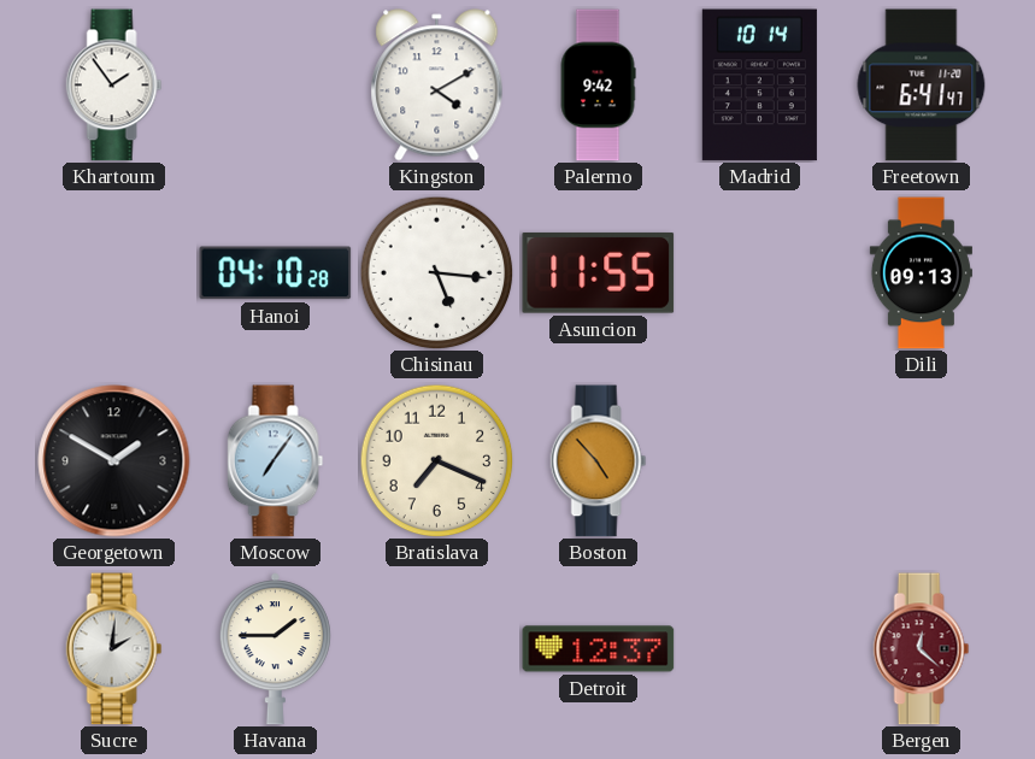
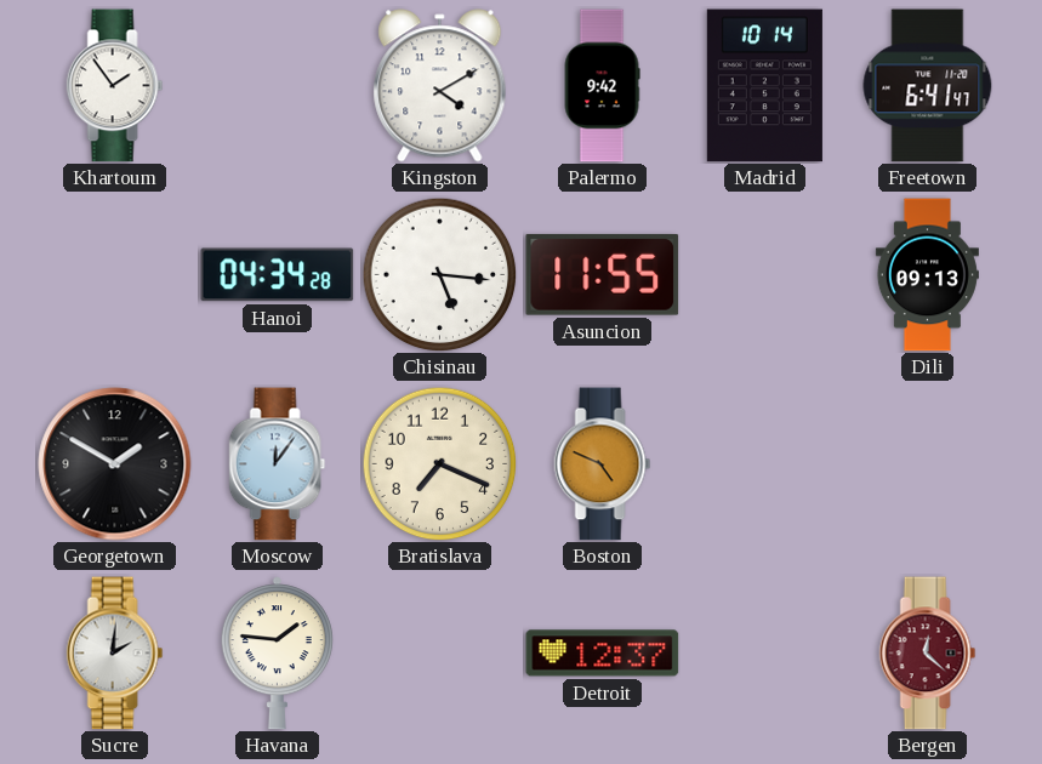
Hanoi: 04:10 -> 04:34 (278, 275)
Moscow: 7:06 -> 12:06 (278, 464)
Boston: 4:53 -> 4:49 (603, 464)
Havana: 1:45 -> 1:46 (277, 654)
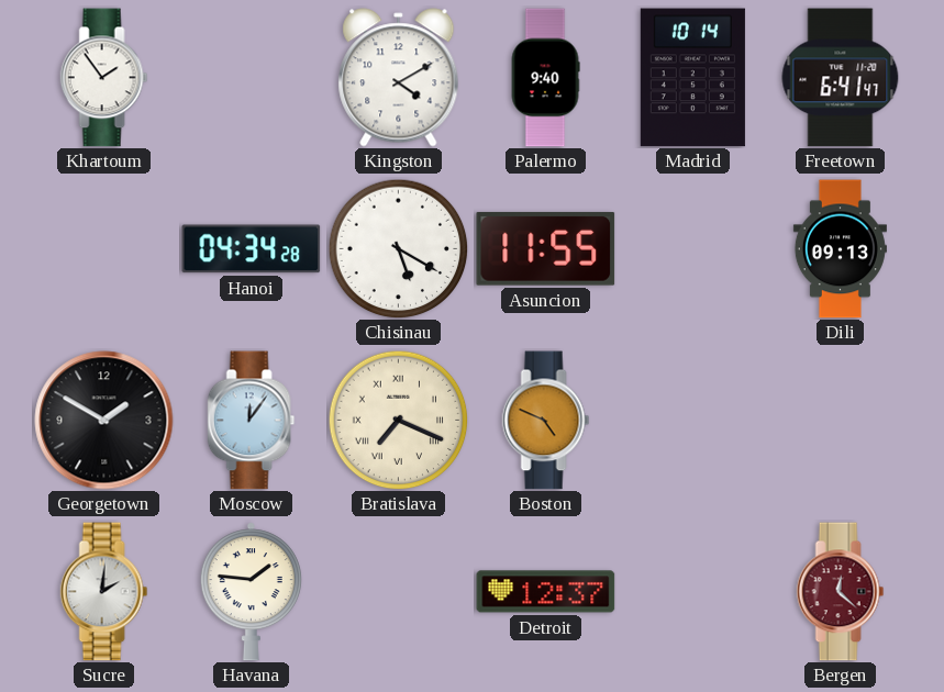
Palermo: 9:42 -> 9:40 (545, 78)
Chisinau: 5:16 -> 5:20 (398, 248)
Bratislava numerals: Arabic -> Roman (398, 420)
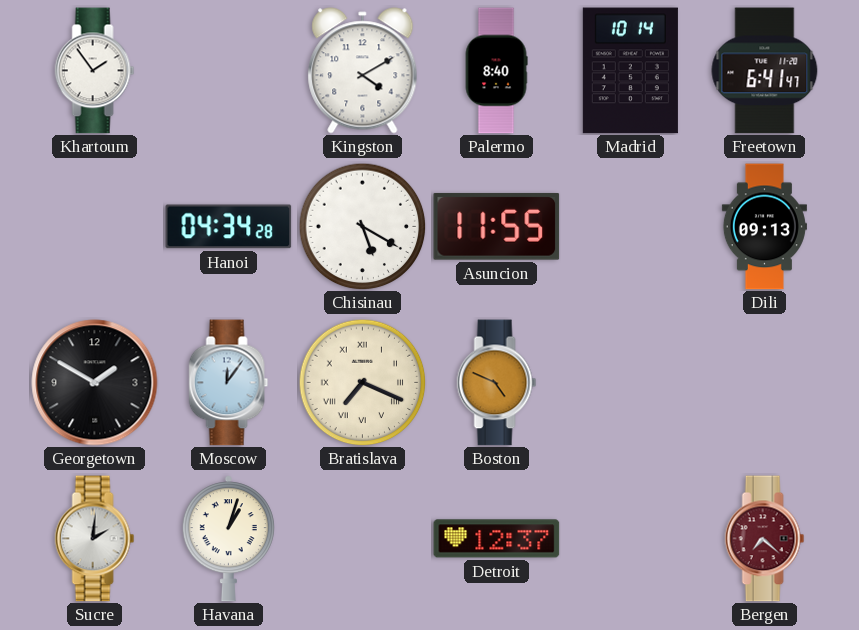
Palermo: 9:40 -> 8:40 (496, 71)
Havana: 1:46 -> 1:03 (228, 539)
Bergen: 12:22 -> 7:22 (765, 539)
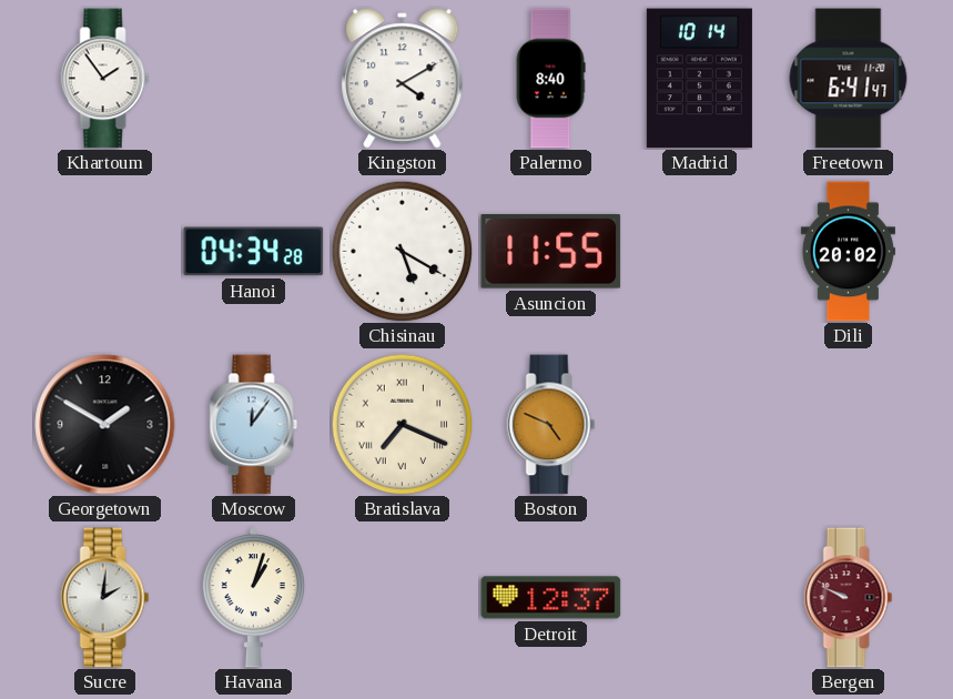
Dili: 09:13 -> 20:02 (848, 252)
Bergen: 7:22 -> 9:49 (849, 598)
